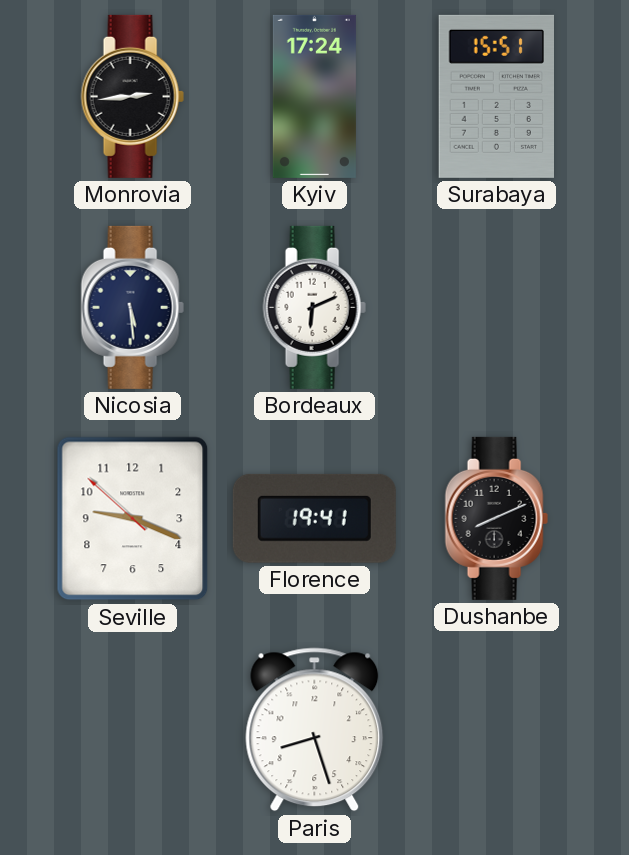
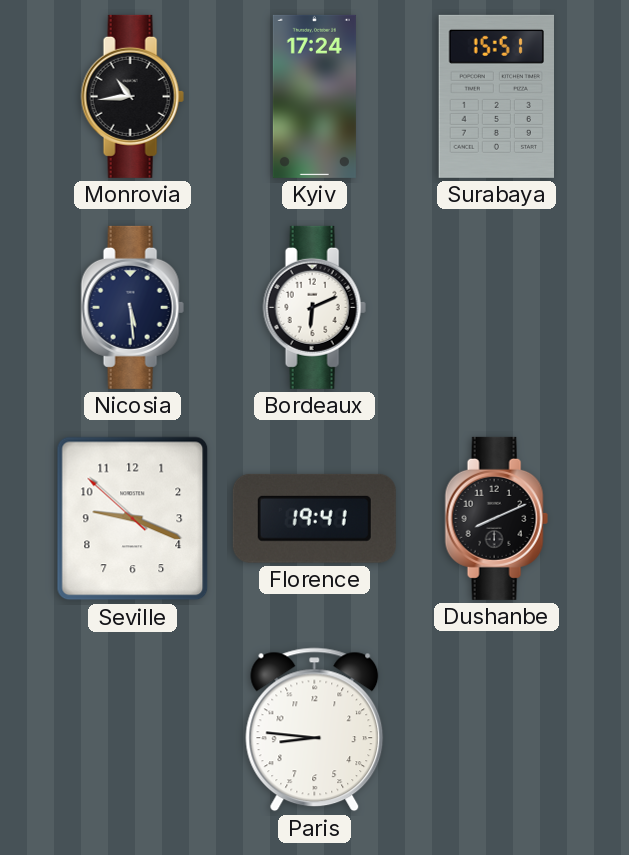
Monrovia: 2:44 -> 10:44 (132, 96)
Paris: 8:27 -> 8:46 (315, 730)
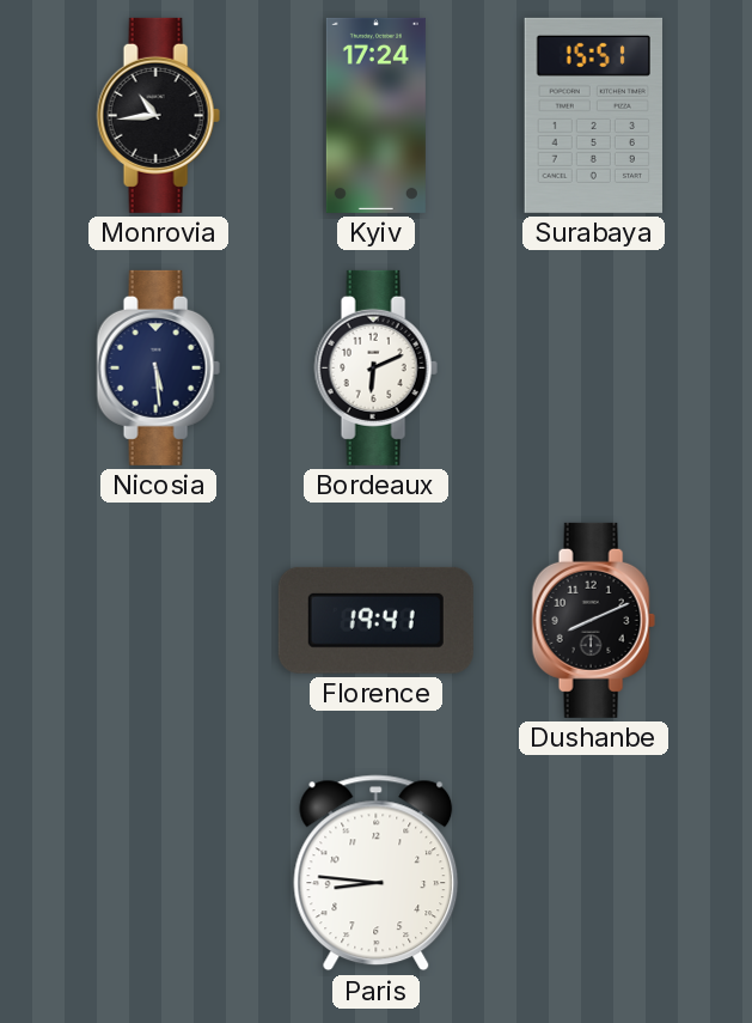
Seville: 9:18 -> none (133, 519)
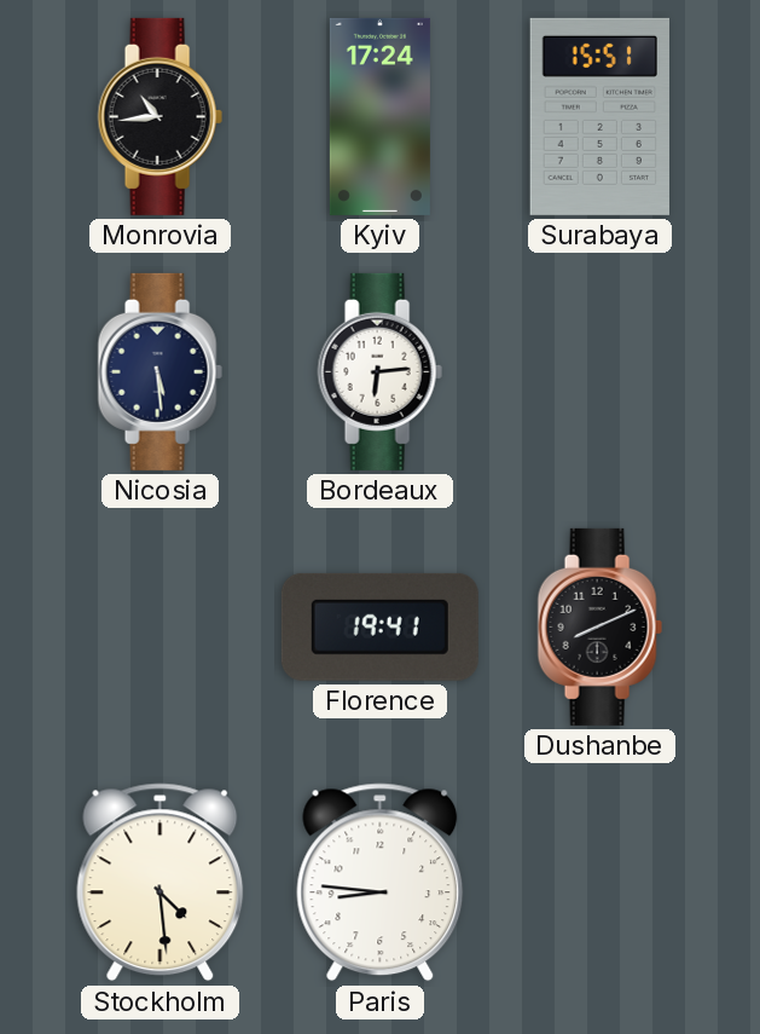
Bordeaux: 6:11 -> 6:14 (379, 371)
Stockholm: none -> 4:29 (161, 883)
